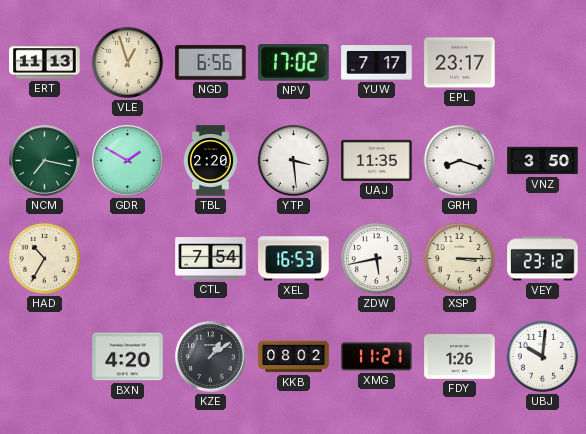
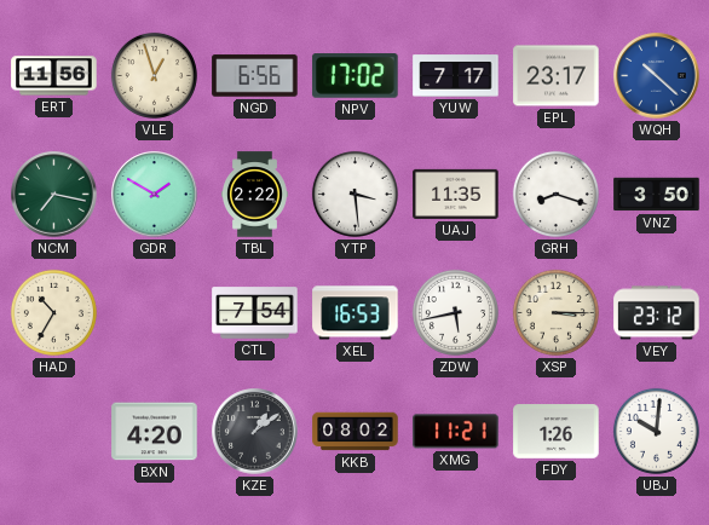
ERT: 11:13 -> 11:56 (54, 76)
WQH: none -> 10:22 (657, 76)
TBL: 2:20 -> 2:22 (254, 195)
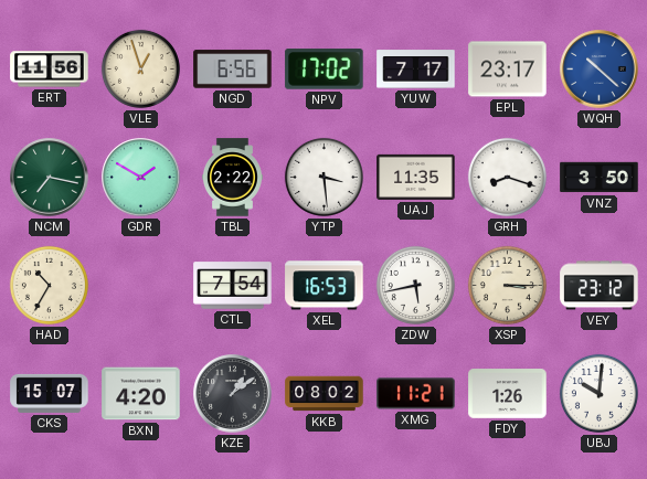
CKS: none -> 15:07 (50, 393)
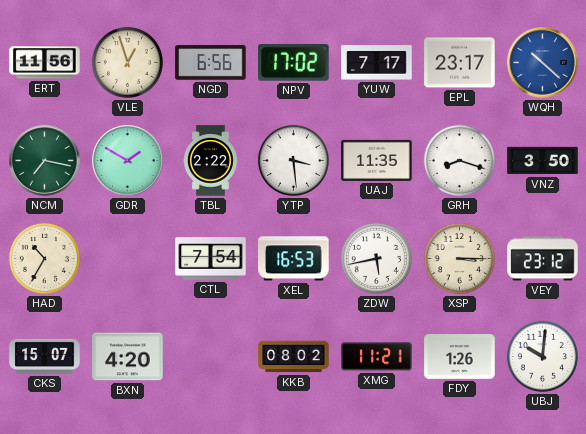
KZE: 1:09 -> none (233, 394)
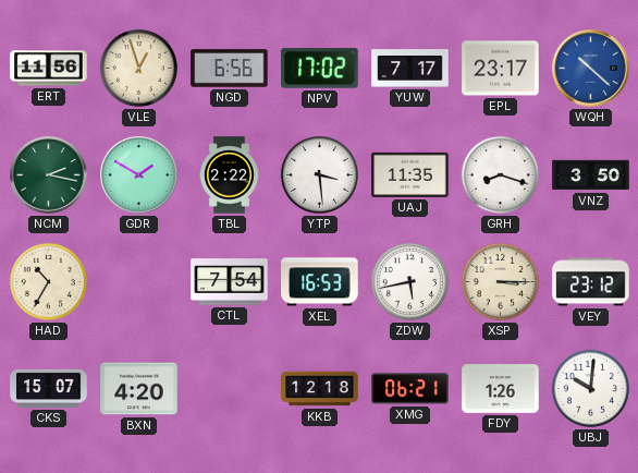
NCM: 7:17 -> 2:17 (49, 175)
KKB: 08:02 -> 12:18 (320, 389)
XMG: 11:21 -> 06:21 (410, 389)
